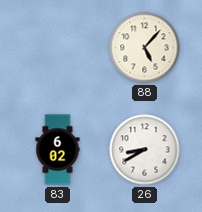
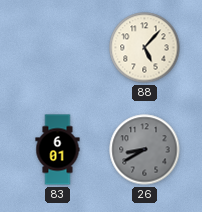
83: 6:02 -> 6:01 (58, 150)
26 dial: white -> grey (145, 150)
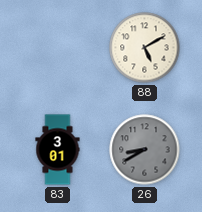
88: 5:07 -> 5:10 (145, 48)
83: 6:01 -> 3:01 (58, 150)
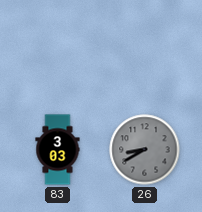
88: 5:10 -> none (145, 48)
83: 3:01 -> 3:03 (58, 150)
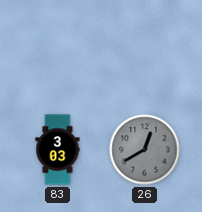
26: 8:40 -> 12:40 (145, 150)
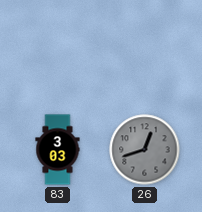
26: 12:40 -> 12:42 (145, 150)
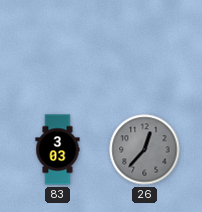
26: 12:42 -> 12:37 (145, 150)
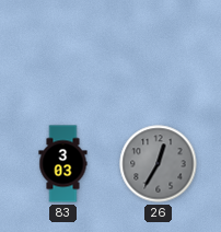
26: 12:37 -> 12:35 (159, 164)
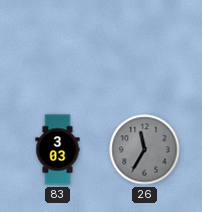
26: 12:35 -> 11:35 (145, 150)
